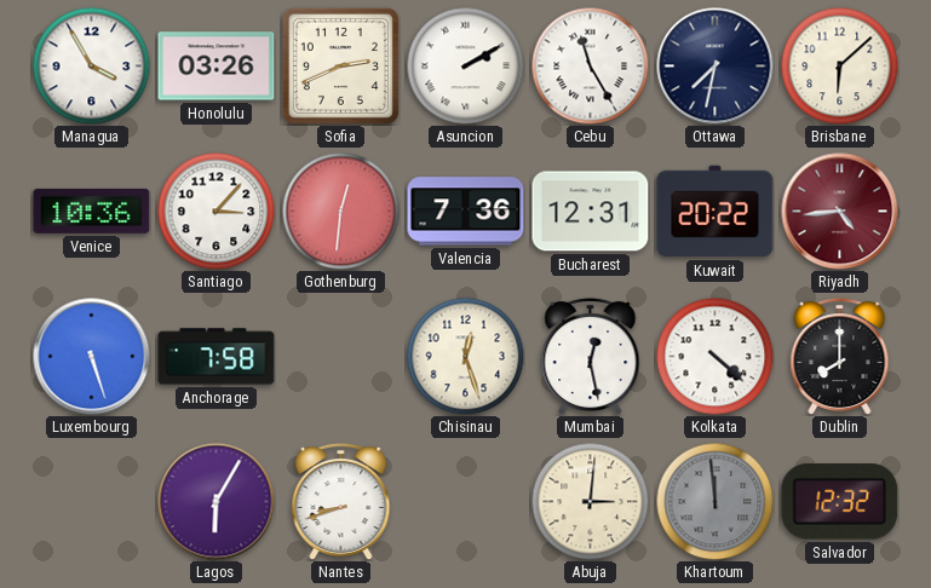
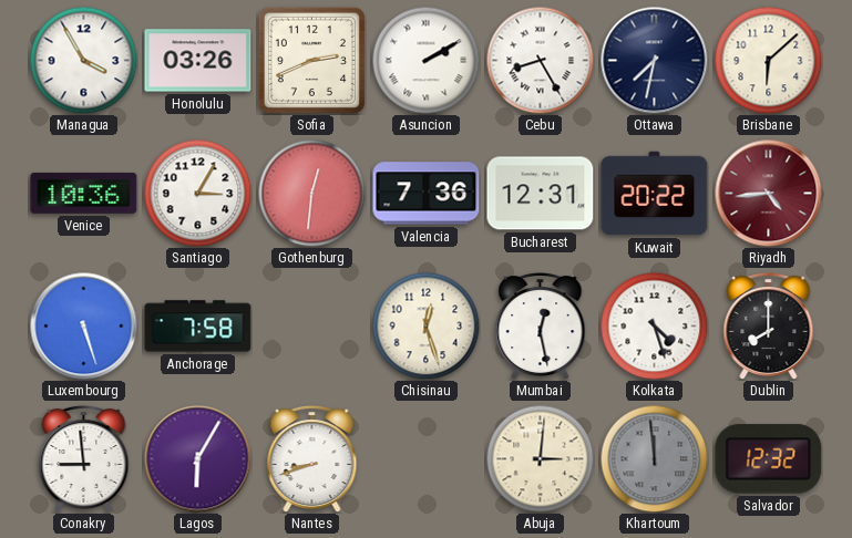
Cebu: 11:25 -> 8:25 (540, 60)
Santiago: 3:07 -> 3:05 (197, 193)
Kolkata: 4:22 -> 4:27 (654, 325)
Conakry: none -> 8:59 (84, 458)
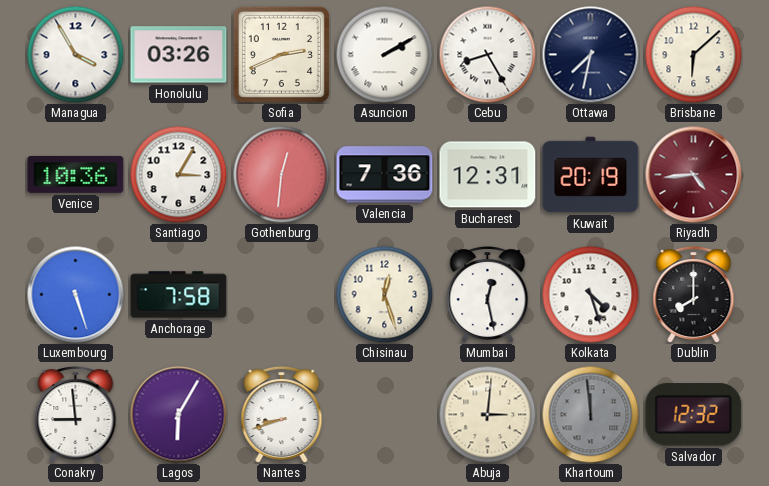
Kuwait: 20:22 -> 20:19 (591, 175)
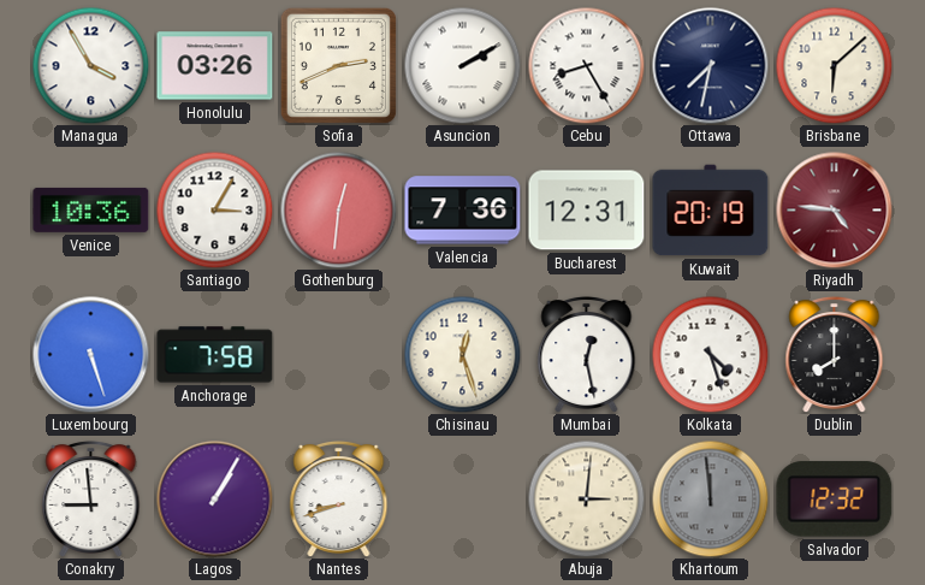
Riyadh: 4:44 -> 4:46 (835, 211)
Lagos: 6:05 -> 1:05 (215, 500)
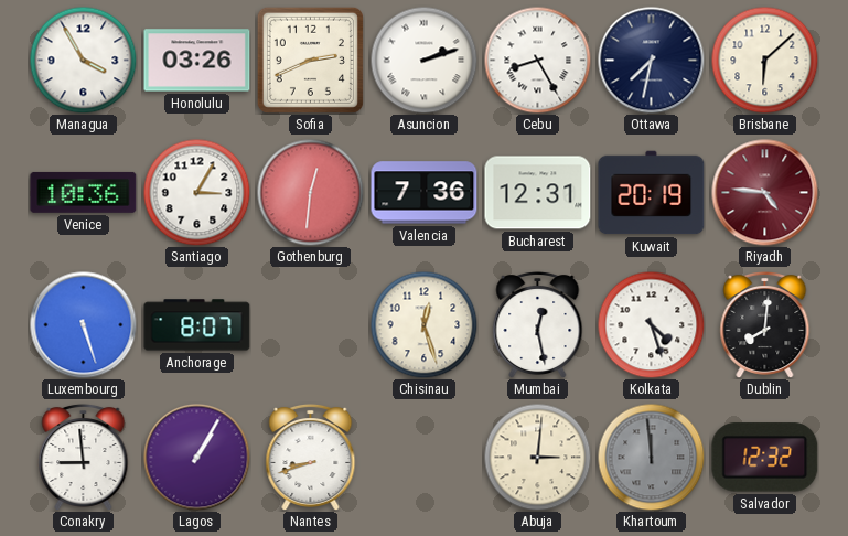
Asuncion: 2:10 -> 2:12 (423, 60)
Anchorage: 7:58 -> 8:07 (197, 325)
Dublin: 8:00 -> 8:01 (765, 324)
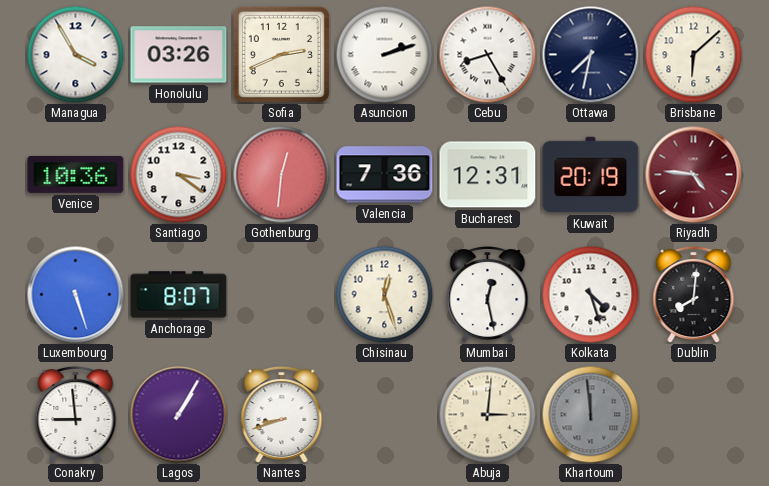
Santiago: 3:05 -> 3:21 (178, 174)
Salvador: 12:32 -> none (765, 458)
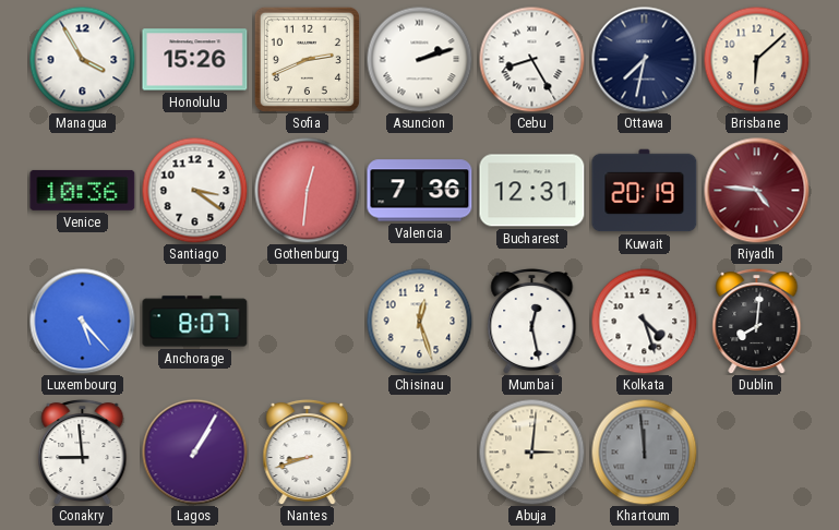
Honolulu: 03:26 -> 15:26 (195, 60)
Luxembourg: 5:27 -> 5:23 (83, 322)
